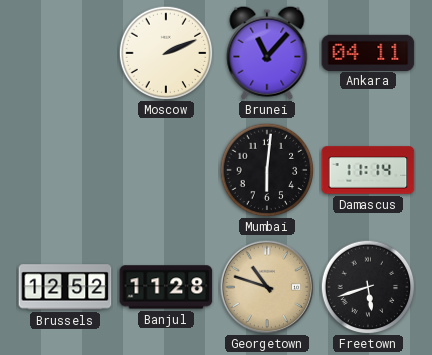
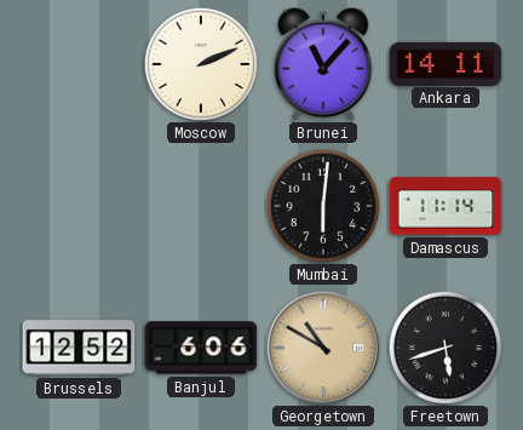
Ankara: 04:11 -> 14:11 (446, 63)
Banjul: 11:28 -> 6:06 (201, 348)
Georgetown: 10:48 -> 10:50 (323, 348)
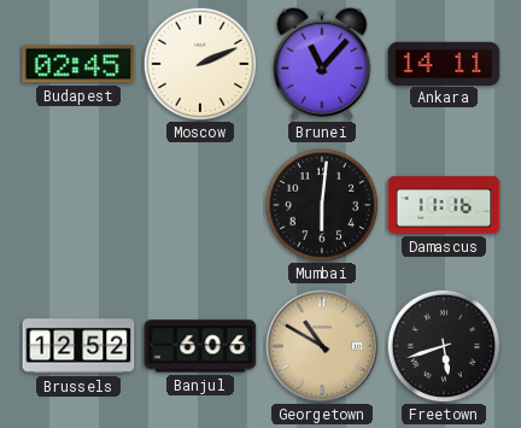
Budapest: none -> 02:45 (78, 64)
Damascus: 11:14 -> 11:16 (444, 205)
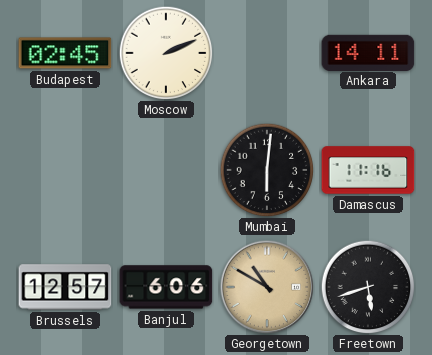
Brunei: 11:07 -> none (322, 64)
Brussels: 12:52 -> 12:57 (65, 287)
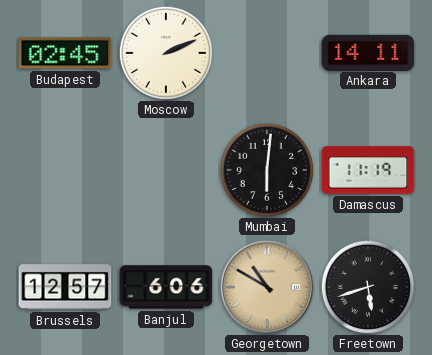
Damascus: 11:16 -> 11:19 (368, 170)
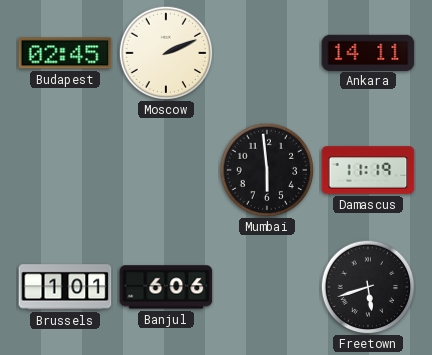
Mumbai: 6:01 -> 5:59 (267, 170)
Brussels: 12:57 -> 1:01 (65, 287)
Georgetown: 10:50 -> none (267, 287)
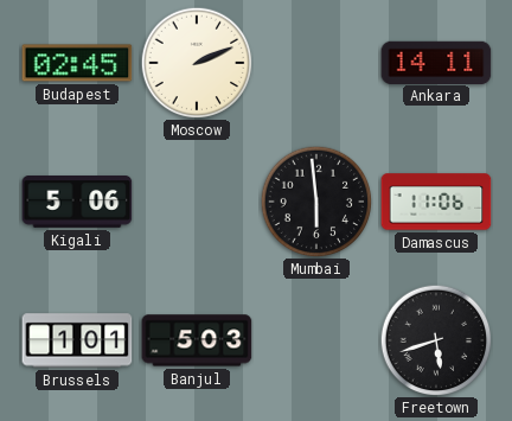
Kigali: none -> 5:06 (77, 203)
Damascus: 11:19 -> 11:06 (436, 202)
Banjul: 6:06 -> 5:03 (197, 340)
